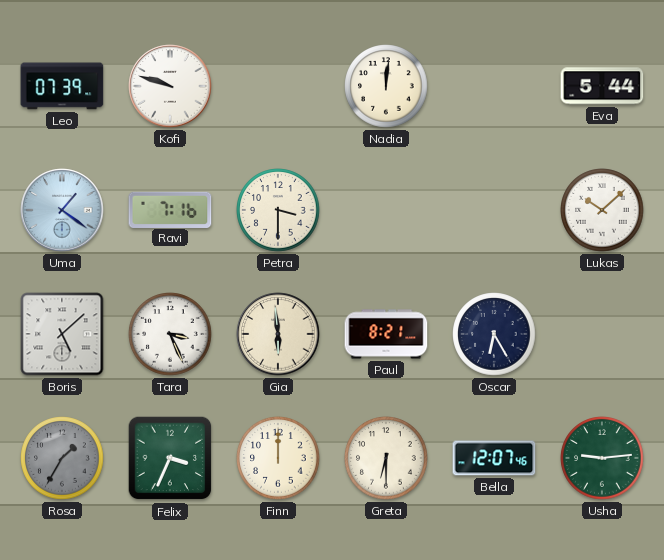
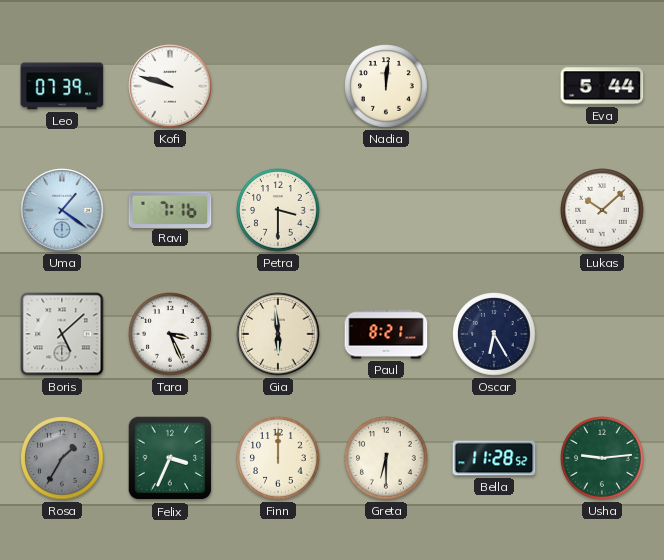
Bella: 12:07 -> 11:28 (494, 458)
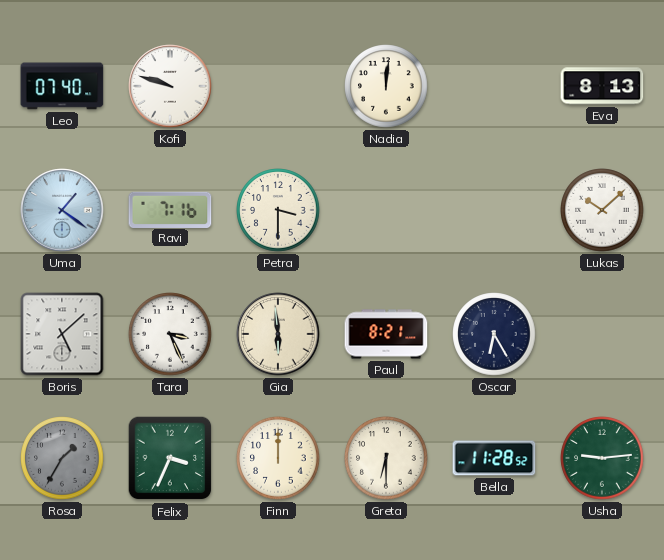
Leo: 07:39 -> 07:40 (62, 86)
Eva: 5:44 -> 8:13 (602, 86)
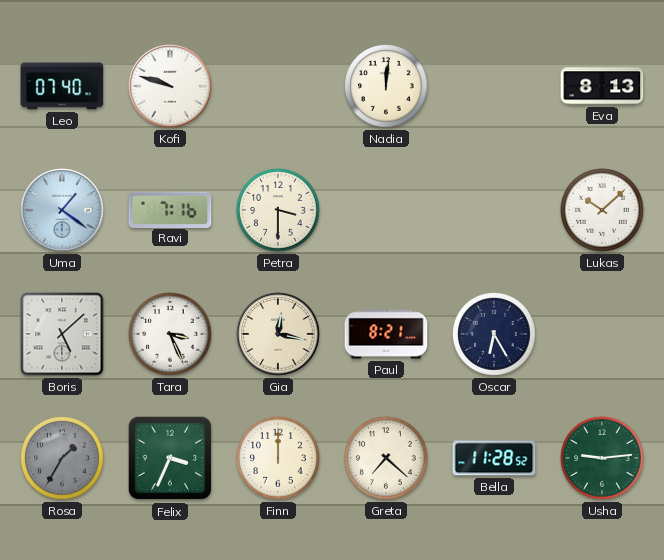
Gia: 5:59 -> 12:17 (278, 334)
Greta: 6:30 -> 7:22 (386, 458)
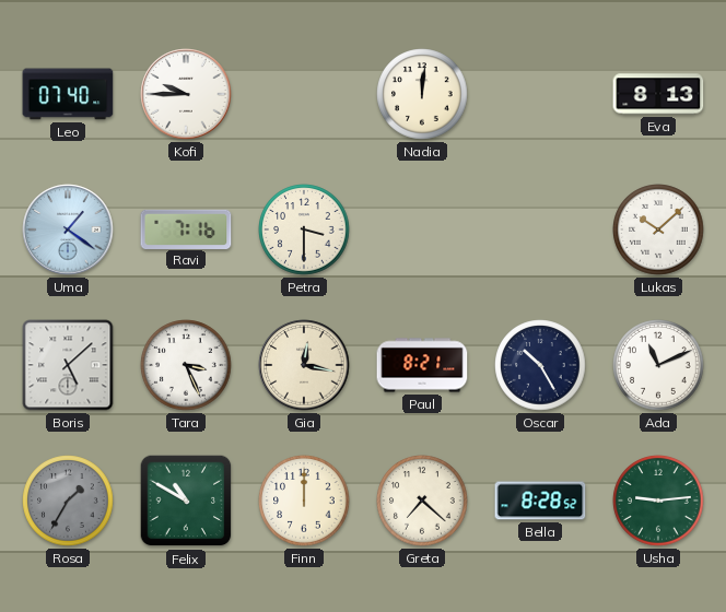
Kofi: 9:48 -> 9:45 (186, 94)
Oscar: 6:25 -> 10:25 (540, 365)
Ada: none -> 11:11 (658, 365)
Felix: 3:34 -> 10:50 (186, 501)
Bella: 11:28 -> 8:28 (540, 501)
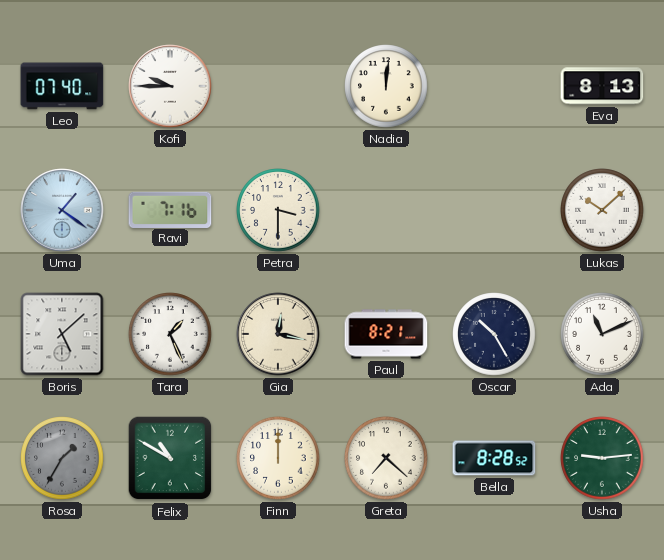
Tara: 3:26 -> 1:26 (170, 334)
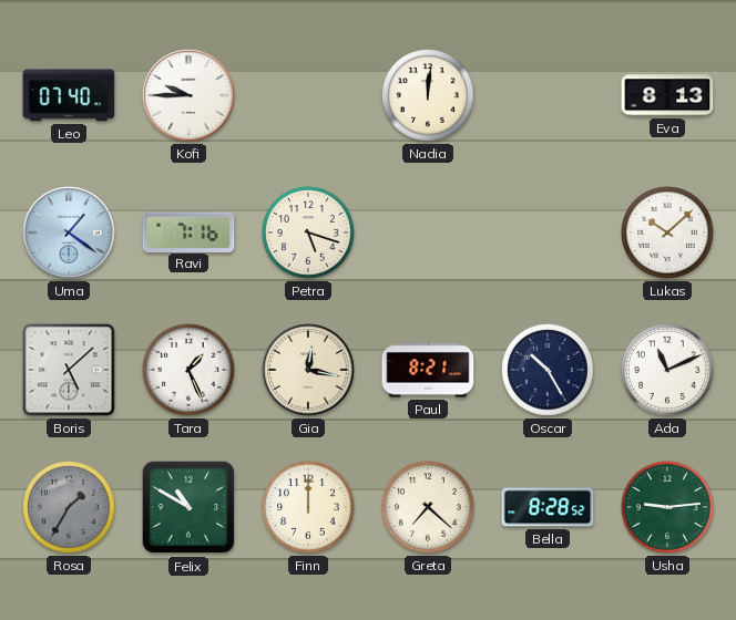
Petra: 3:30 -> 5:18 (308, 232)
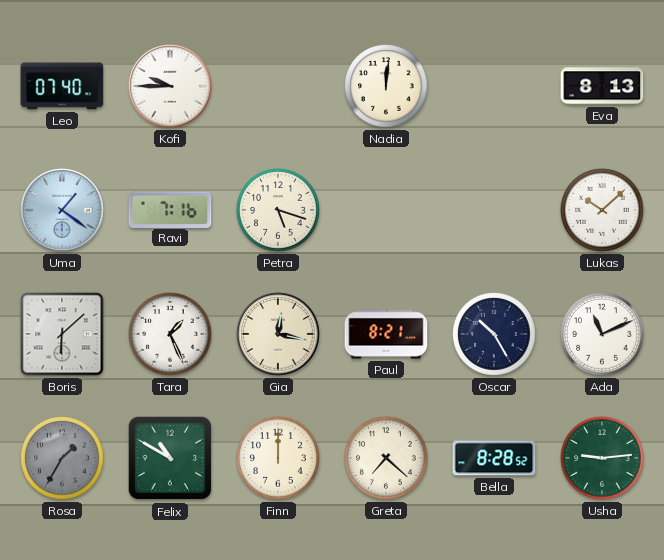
Boris: 5:08 -> 6:08 (62, 334)
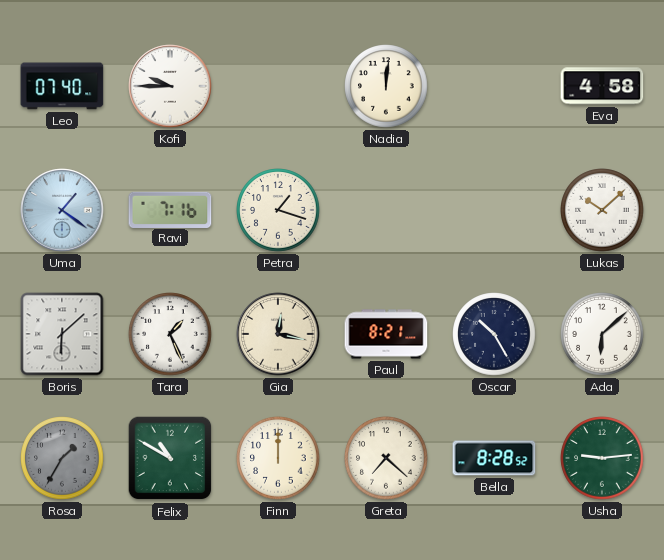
Eva: 8:13 -> 4:58 (602, 86)
Petra: 5:18 -> 1:18 (278, 210)
Ada: 11:11 -> 6:08 (602, 334)
